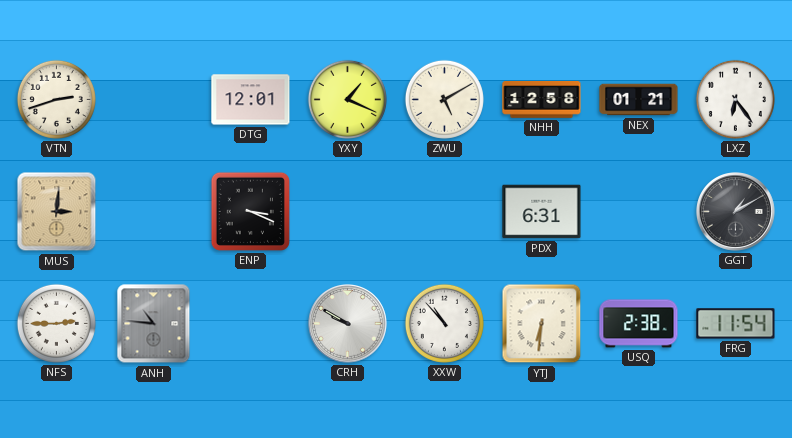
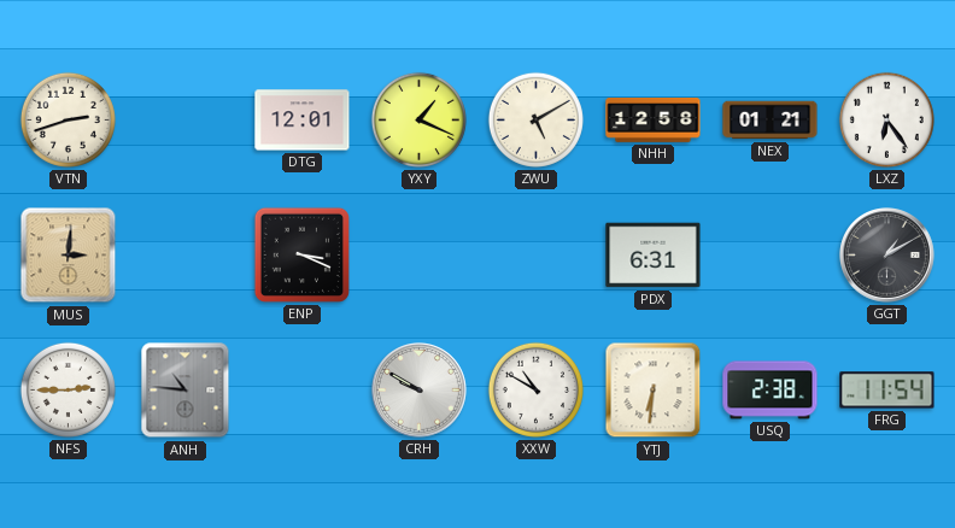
XXW: 10:53 -> 10:50 (535, 389)
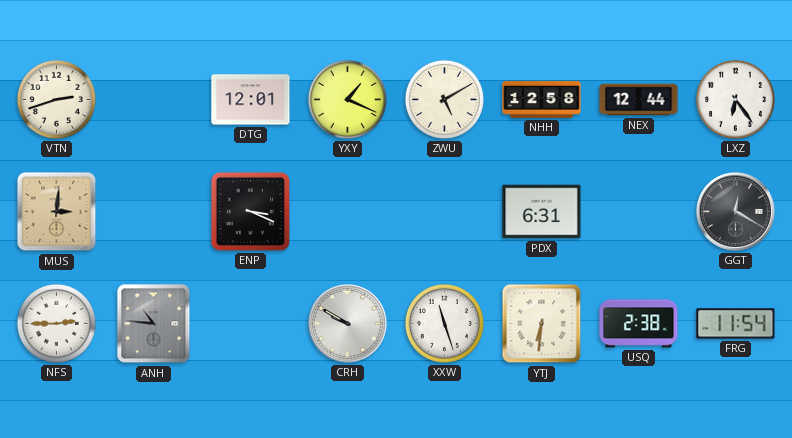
NEX: 01:21 -> 12:44 (639, 100)
GGT: 1:10 -> 12:20 (736, 212)
XXW: 10:50 -> 11:27 (444, 323)
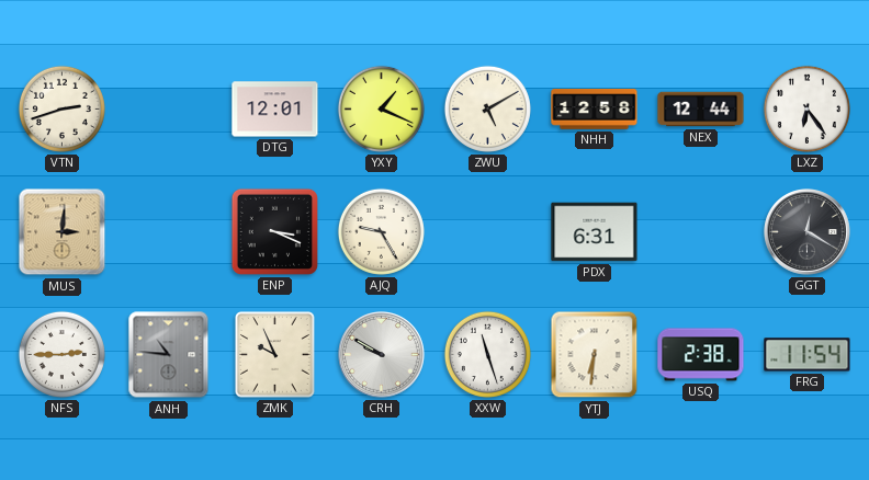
AJQ: none -> 9:25 (381, 231)
ZMK: none -> 9:56 (275, 355)
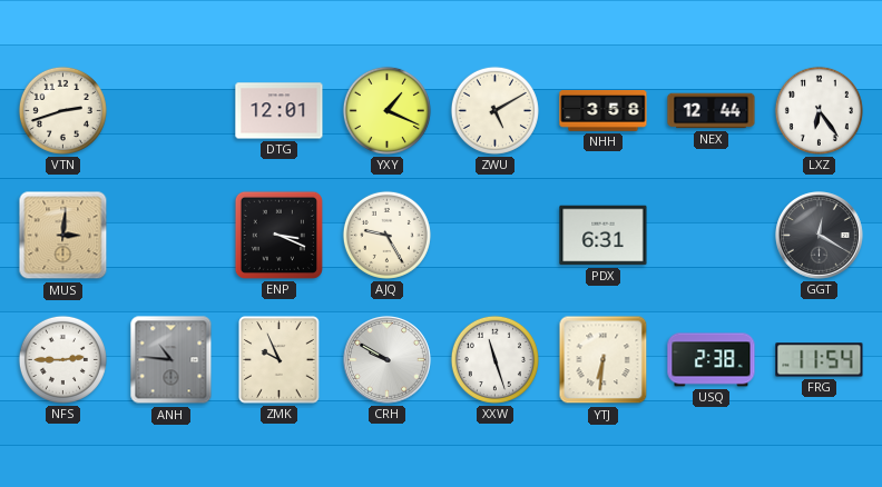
NHH: 12:58 -> 3:58 (604, 111)
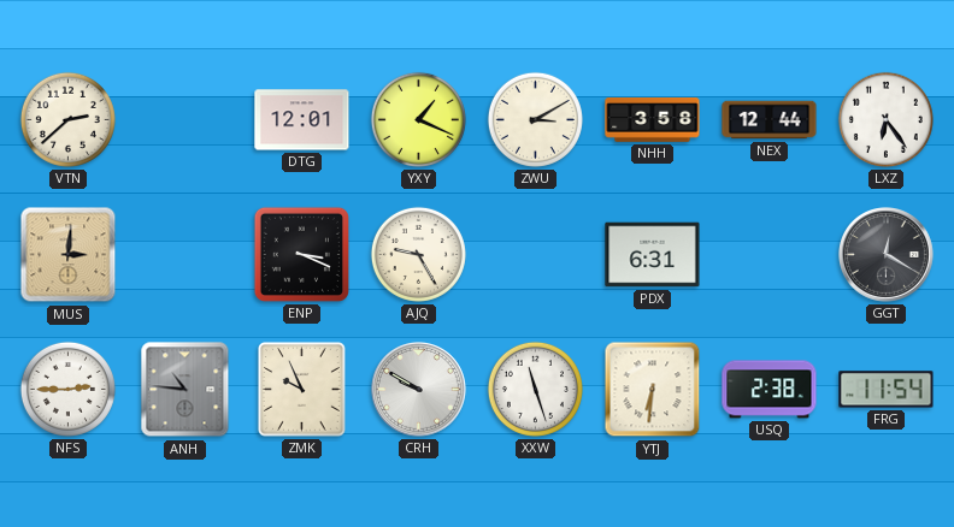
VTN: 2:42 -> 2:38 (67, 119)
ZWU: 5:10 -> 3:10 (535, 119)
